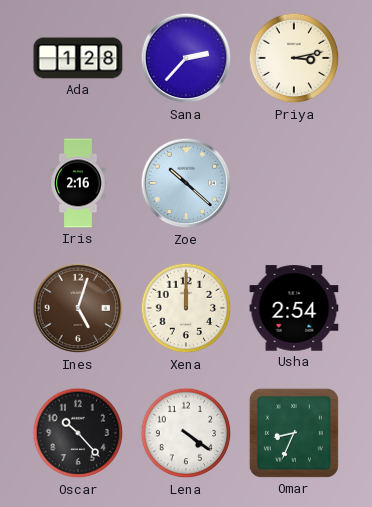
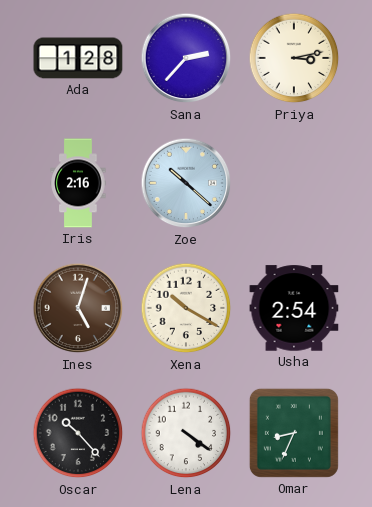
Xena: 12:00 -> 10:20 (186, 308)
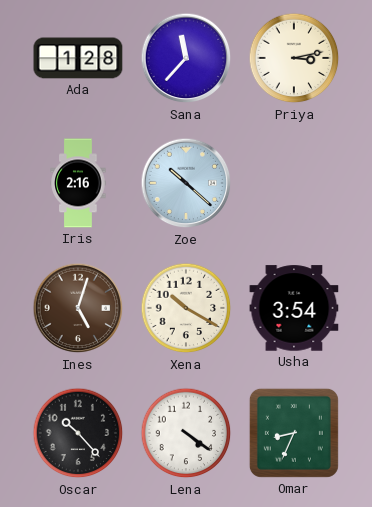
Sana: 2:37 -> 11:37 (186, 58)
Usha: 2:54 -> 3:54 (294, 308)
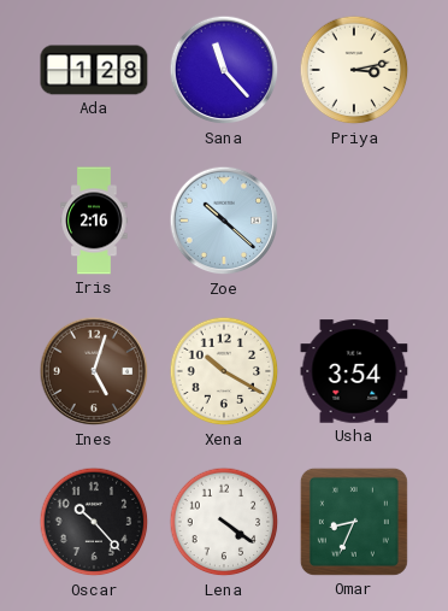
Sana: 11:37 -> 11:23 (224, 70)
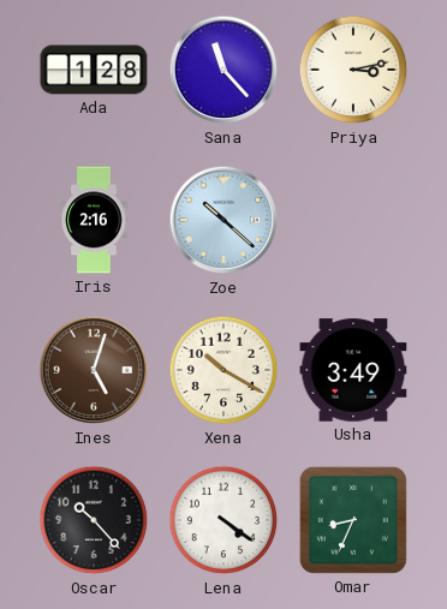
Usha: 3:54 -> 3:49 (353, 370)
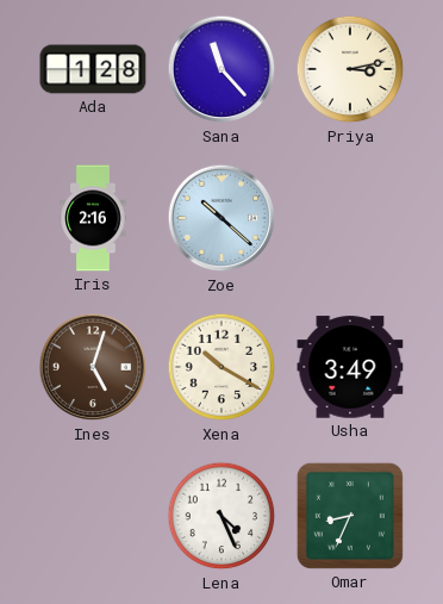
Oscar: 10:23 -> none (94, 520)
Lena: 4:21 -> 4:26 (221, 516)
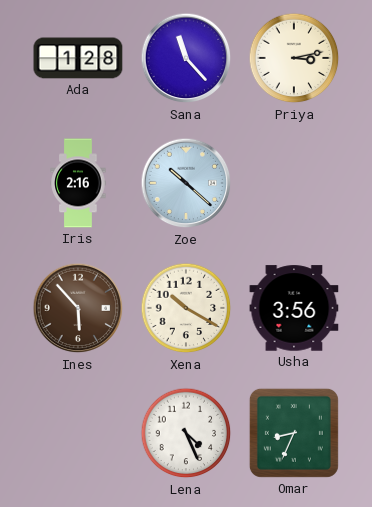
Ines: 5:03 -> 5:53 (78, 308)
Usha: 3:49 -> 3:56 (294, 308)
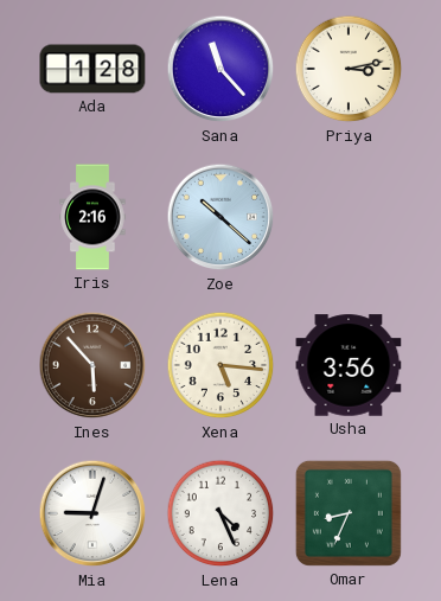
Xena: 10:20 -> 5:16 (220, 365)
Mia: none -> 9:03 (92, 513)
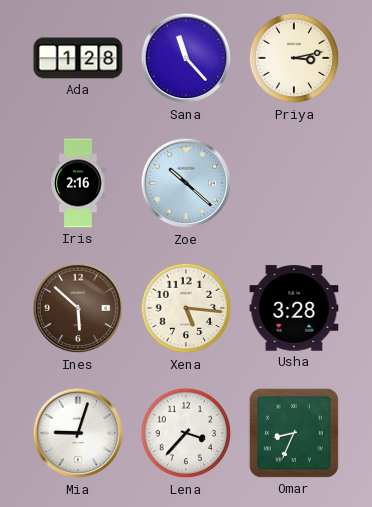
Ines: 5:53 -> 5:52 (78, 308)
Usha: 3:56 -> 3:28 (294, 308)
Lena: 4:26 -> 3:37 (186, 433)
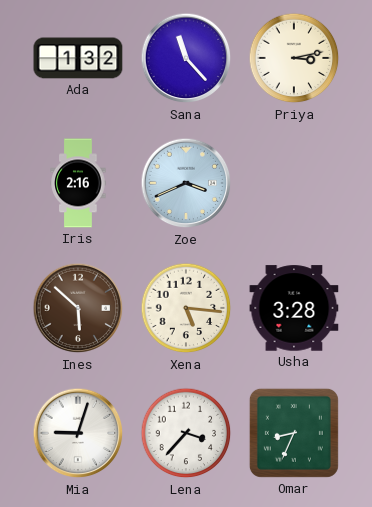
Ada: 1:28 -> 1:32 (78, 58)
Zoe: 10:22 -> 3:41 (186, 183)
